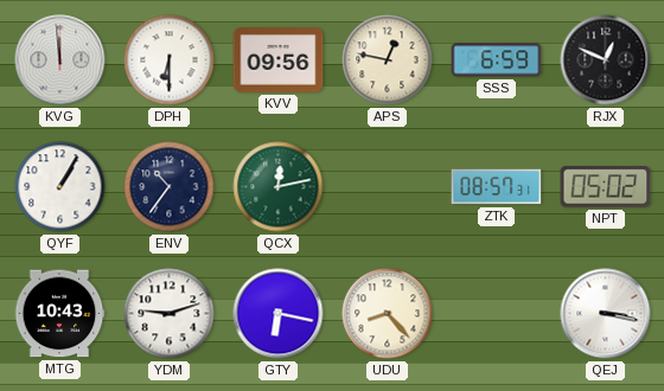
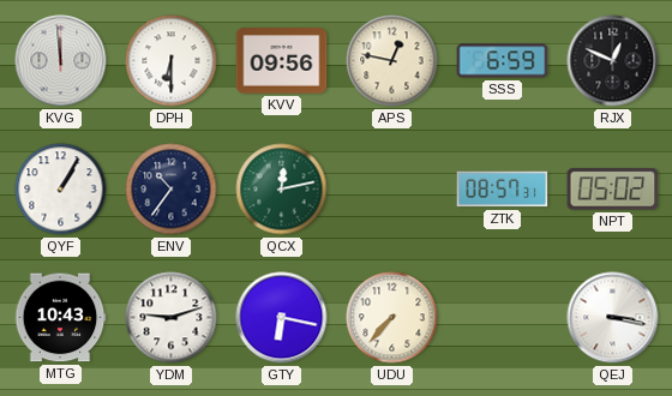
UDU: 8:23 -> 7:37 (392, 318)
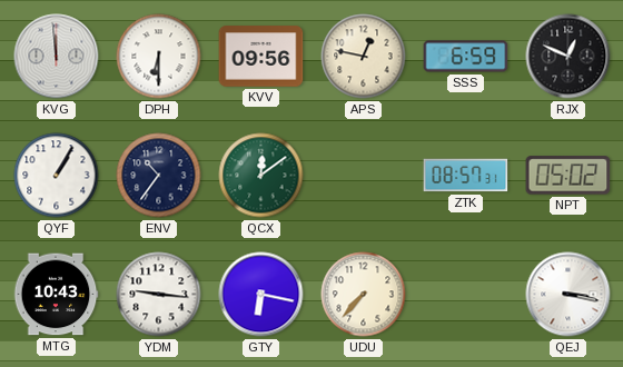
QCX: 12:13 -> 12:09 (261, 176)
YDM: 9:12 -> 9:16 (159, 295)
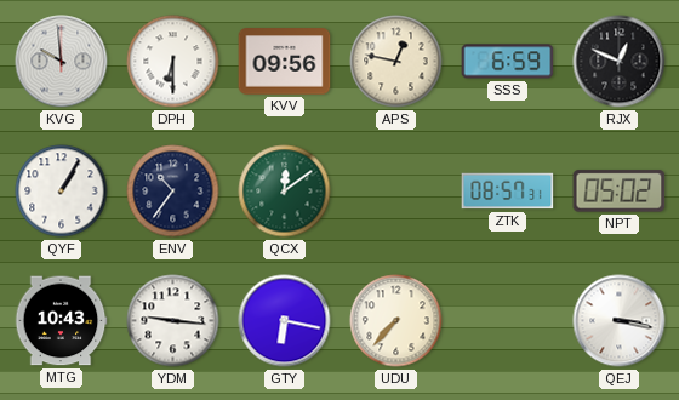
KVG: 11:59 -> 9:59 (62, 62)
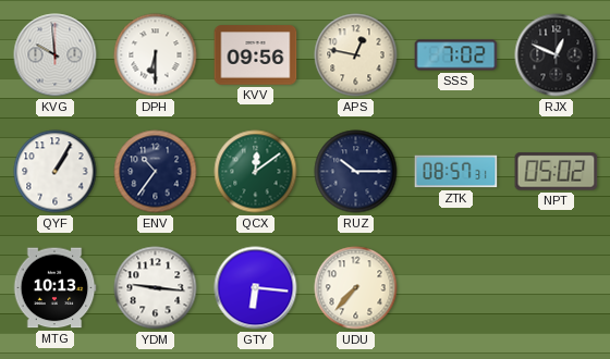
SSS: 6:59 -> 7:02 (456, 55)
RUZ: none -> 10:15 (356, 172)
MTG: 10:43 -> 10:13 (54, 288)
GTY: 6:17 -> 6:16 (256, 288)
QEJ: 3:17 -> none (620, 321)
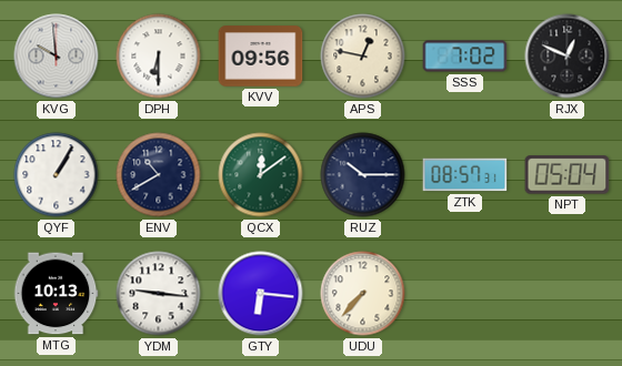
ENV: 10:36 -> 10:40 (159, 175)
NPT: 05:02 -> 05:04 (568, 175)
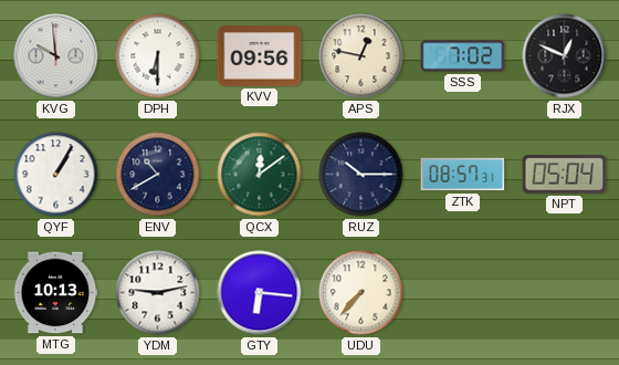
YDM: 9:16 -> 9:13 (158, 293)
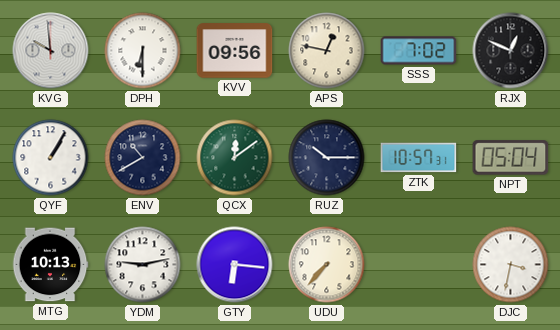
ZTK: 08:57 -> 10:57 (419, 158)
DJC: none -> 3:32 (511, 265)
